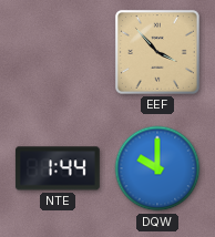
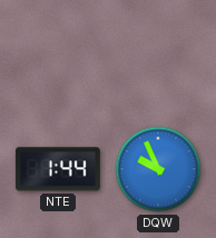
EEF: 3:53 -> none (157, 52)
DQW: 10:00 -> 9:56 (158, 169)
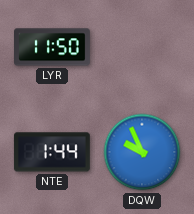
LYR: none -> 11:50 (53, 47)
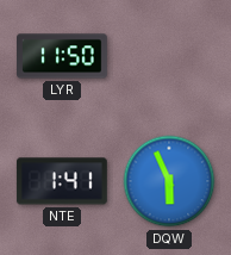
NTE: 1:44 -> 1:41 (62, 181)
DQW: 9:56 -> 5:56 (169, 181)
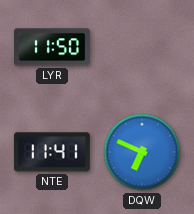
NTE: 1:41 -> 11:41 (52, 152)
DQW: 5:56 -> 6:49 (142, 152)
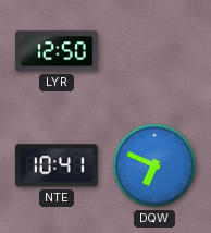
LYR: 11:50 -> 12:50 (58, 51)
NTE: 11:41 -> 10:41 (57, 165)
